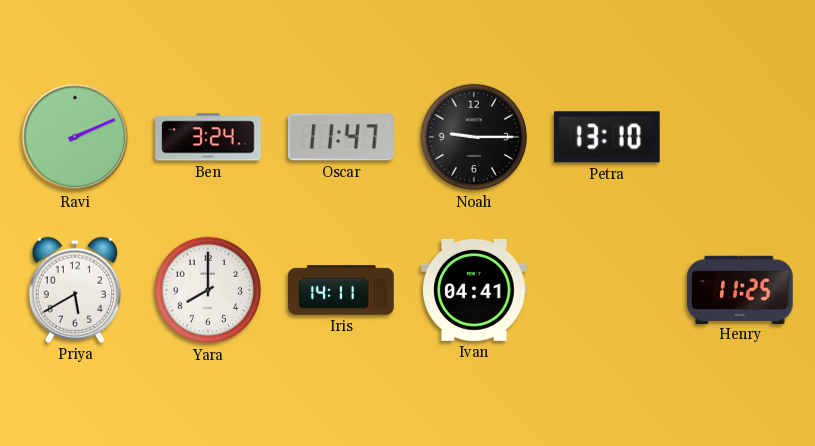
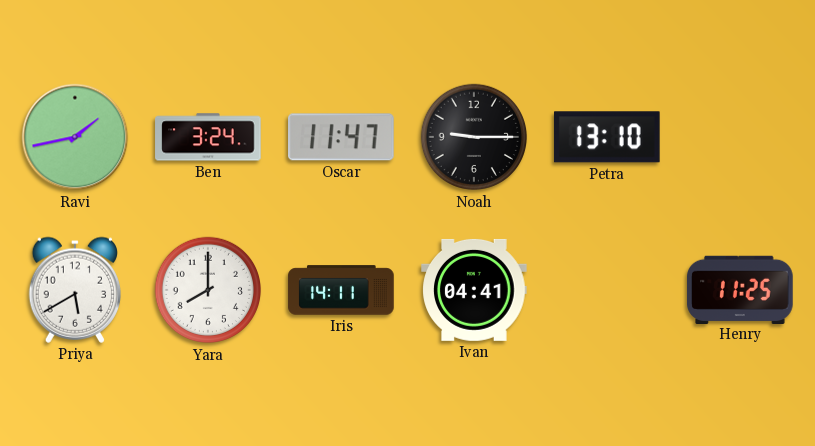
Ravi: 2:11 -> 1:43 (75, 137)
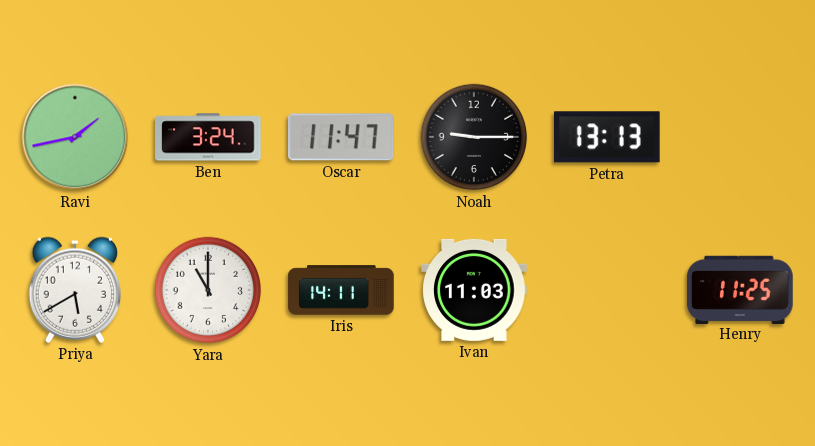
Petra: 13:10 -> 13:13 (607, 137)
Yara: 8:00 -> 11:00 (208, 290)
Ivan: 04:41 -> 11:03 (474, 290)
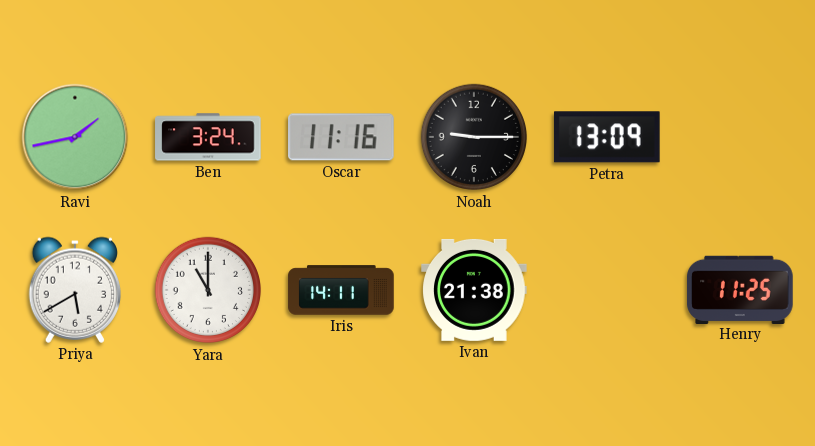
Oscar: 11:47 -> 11:16 (342, 137)
Petra: 13:13 -> 13:09 (607, 137)
Ivan: 11:03 -> 21:38 (474, 290)
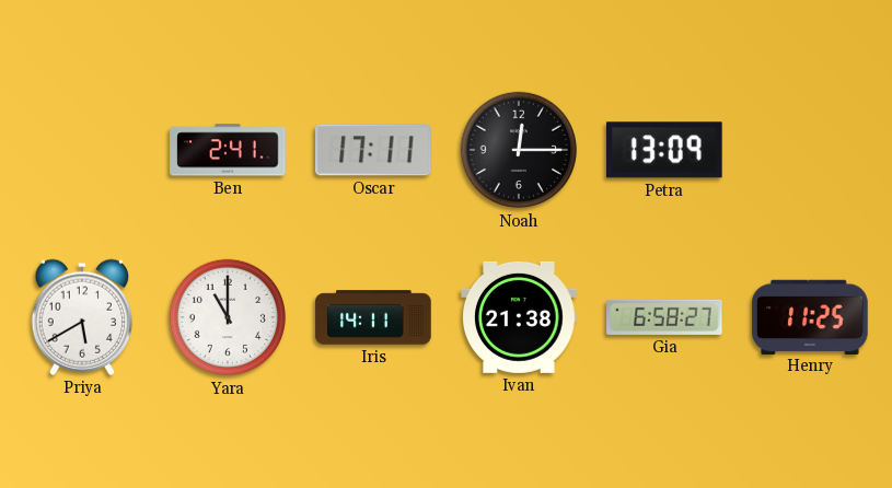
Ravi: 1:43 -> none (75, 137)
Ben: 3:24 -> 2:41 (228, 150)
Oscar: 11:16 -> 17:11 (374, 150)
Noah: 9:15 -> 12:15 (519, 150)
Gia: none -> 6:58 (664, 317)
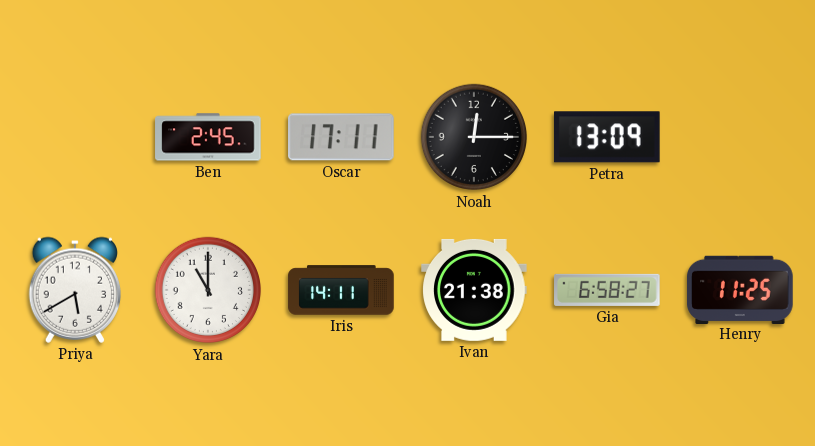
Ben: 2:41 -> 2:45 (208, 137)
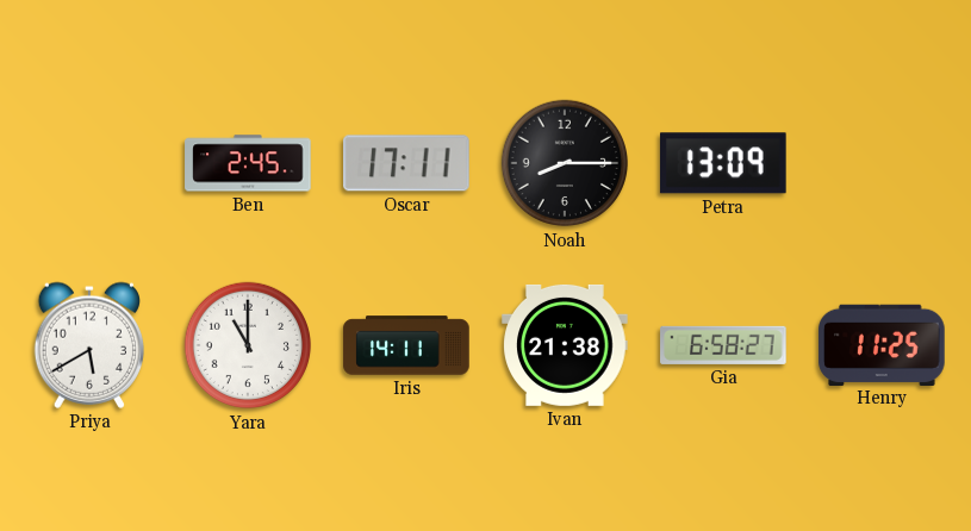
Noah: 12:15 -> 8:15 (565, 163)
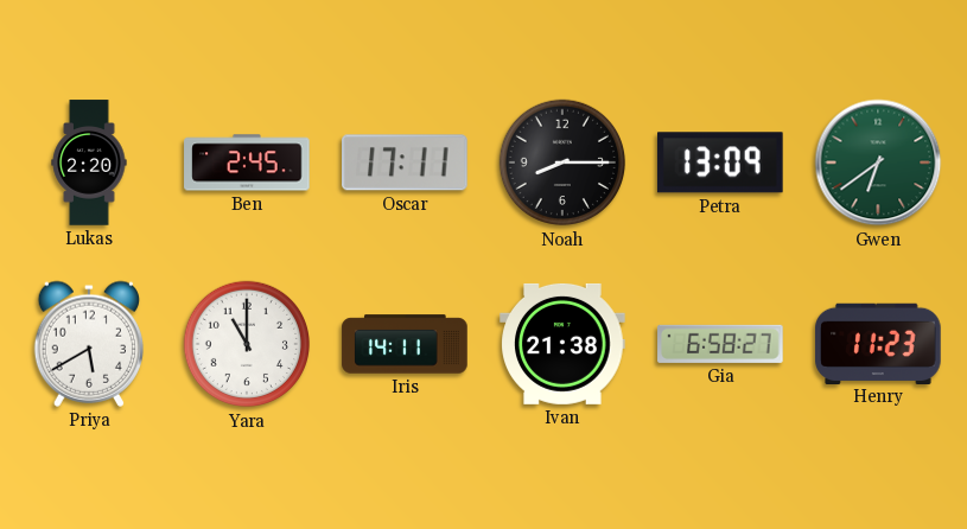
Lukas: none -> 2:20 (89, 162)
Gwen: none -> 6:39 (878, 162)
Henry: 11:25 -> 11:23 (878, 343)
